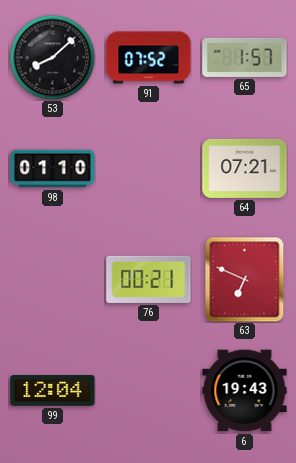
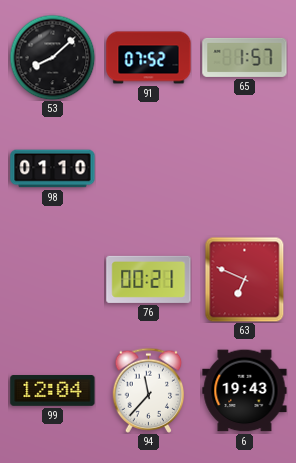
64: 07:21 -> none (245, 168)
94: none -> 11:37 (149, 390)
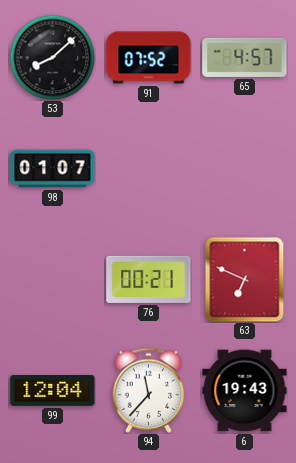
65: 1:57 -> 4:57 (245, 57)
98: 01:10 -> 01:07 (53, 169)
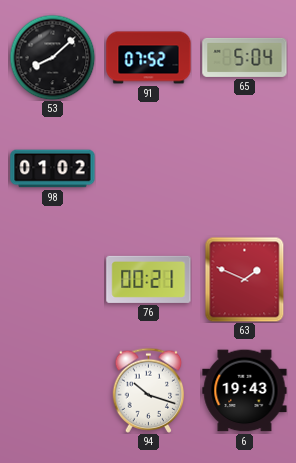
65: 4:57 -> 5:04 (245, 57)
98: 01:07 -> 01:02 (53, 169)
63: 6:49 -> 1:49 (245, 279)
99: 12:04 -> none (53, 391)
94: 11:37 -> 10:18 (149, 390)
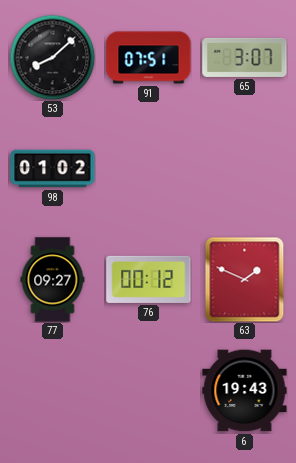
91: 07:52 -> 07:51 (149, 58)
65: 5:04 -> 3:07 (245, 57)
77: none -> 09:27 (53, 280)
76: 00:21 -> 00:12 (149, 279)
94: 10:18 -> none (149, 390)
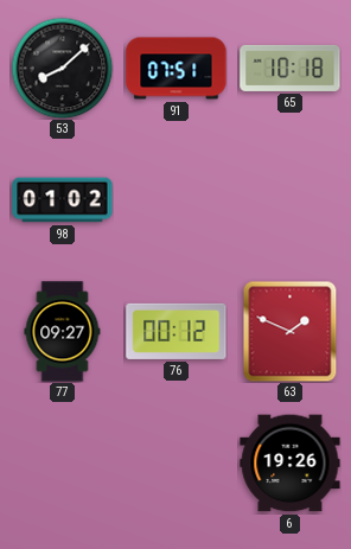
65: 3:07 -> 10:18 (291, 68)
6: 19:43 -> 19:26 (291, 464)
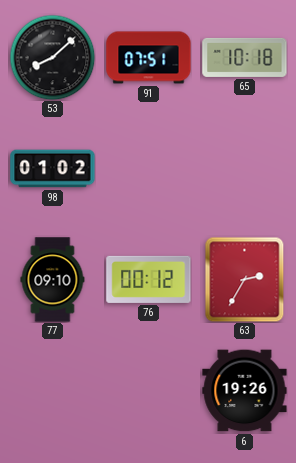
77: 09:27 -> 09:10 (53, 280)
63: 1:49 -> 2:35 (245, 279)
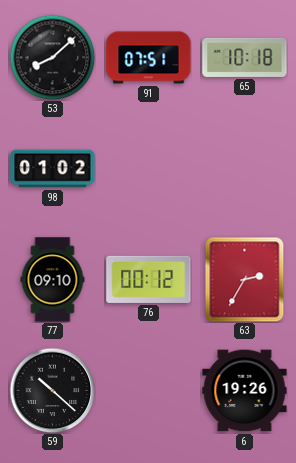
59: none -> 10:22 (52, 390)
